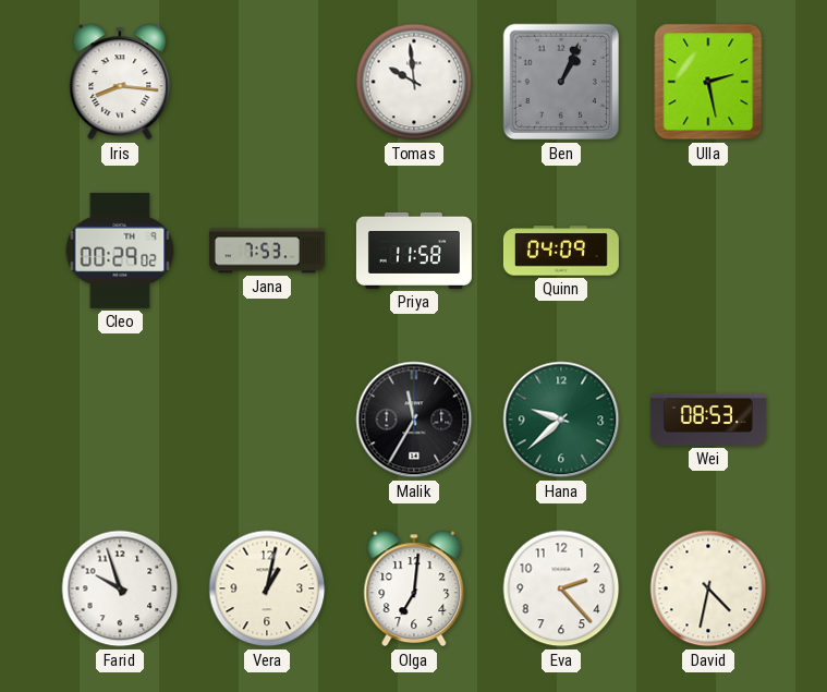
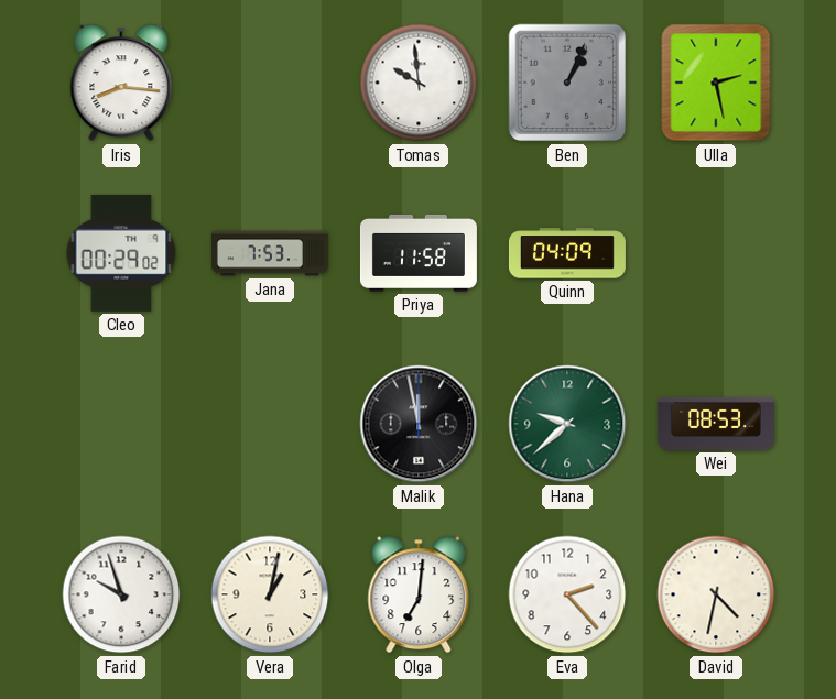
Malik: 11:35 -> 11:58 (419, 424)
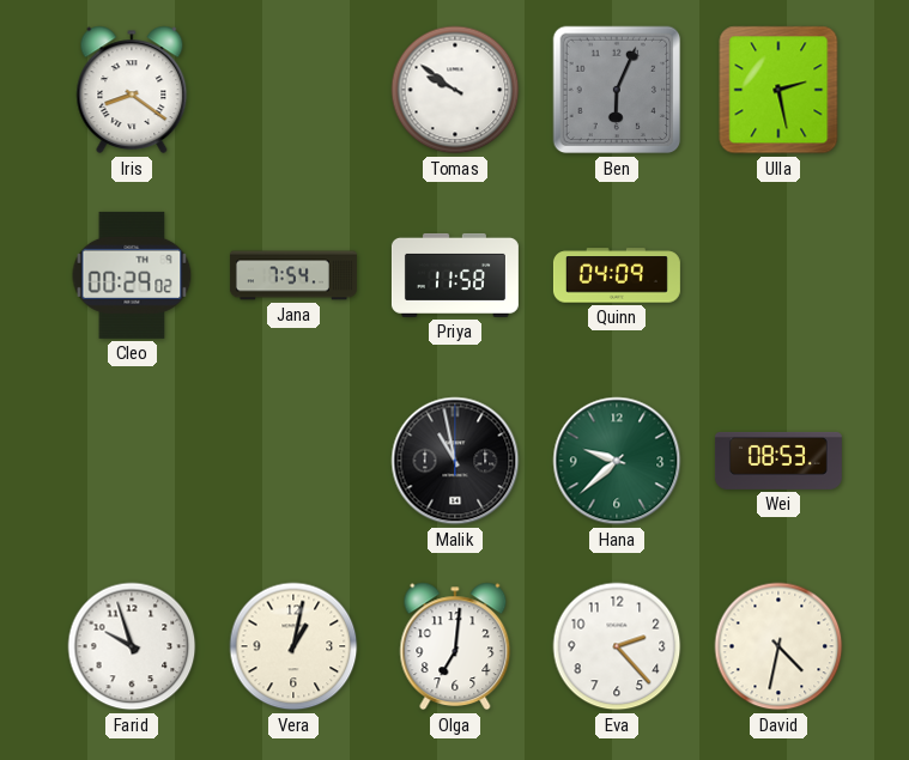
Iris: 8:16 -> 8:21 (132, 90)
Tomas: 9:59 -> 9:51 (455, 90)
Ben: 1:04 -> 6:04 (617, 90)
Jana: 7:53 -> 7:54 (293, 275)
Malik: 11:58 -> 10:58 (455, 461)
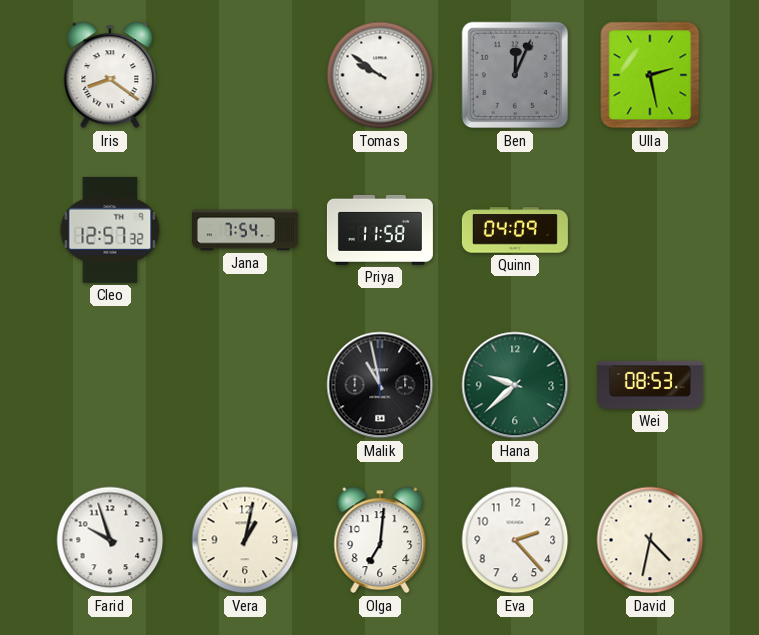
Ben: 6:04 -> 12:04 (515, 75)
Cleo: 00:29 -> 12:57 (110, 230)
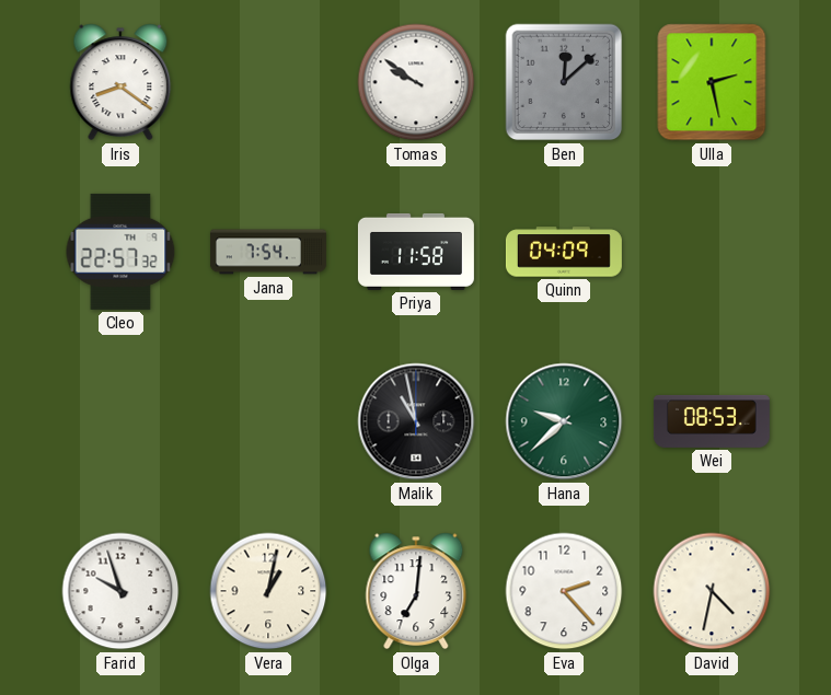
Ben: 12:04 -> 12:08 (564, 82)
Cleo: 12:57 -> 22:57 (120, 252)
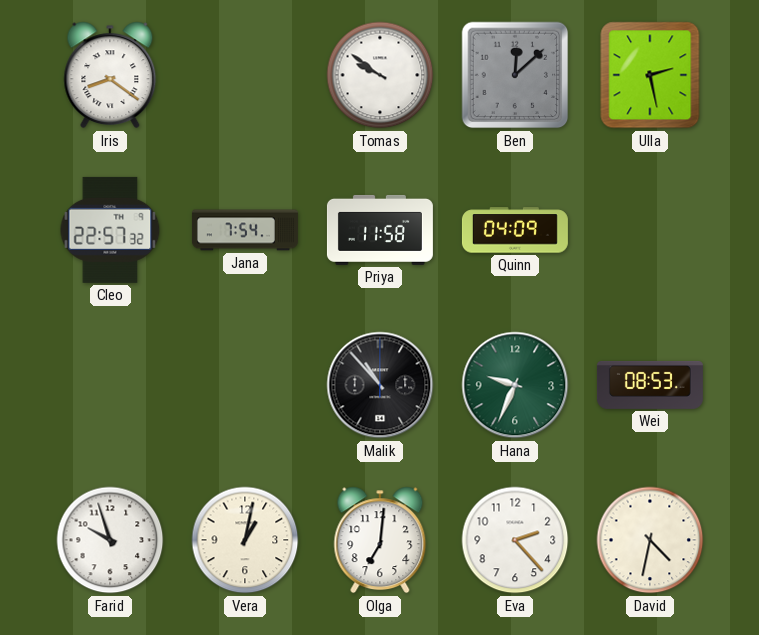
Malik: 10:58 -> 10:53 (380, 385)
Hana: 9:38 -> 9:34 (515, 385)
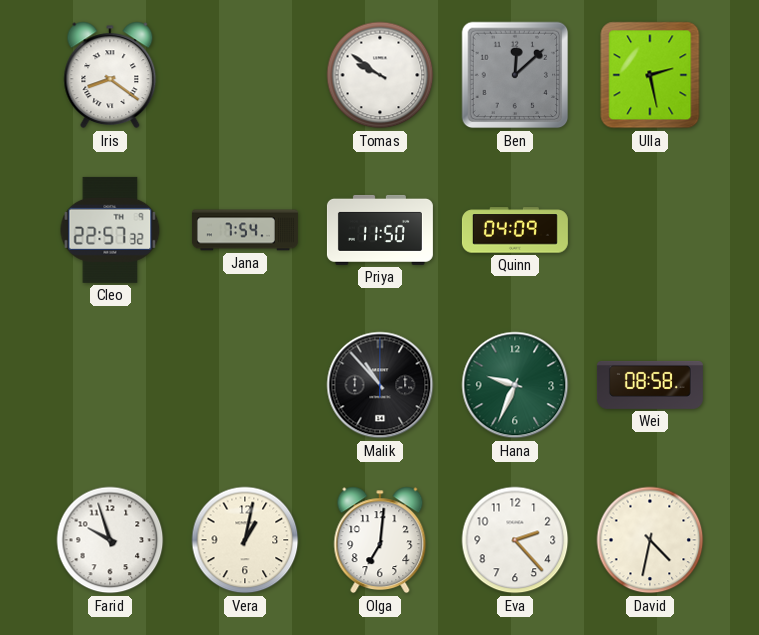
Priya: 11:58 -> 11:50 (380, 230)
Wei: 08:53 -> 08:58 (650, 385)
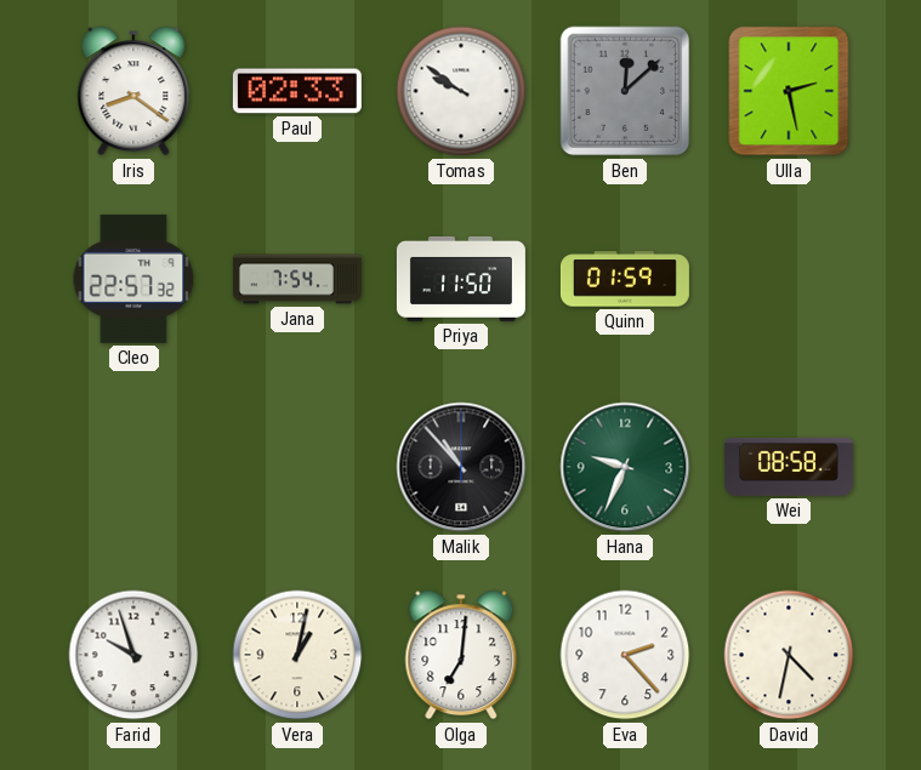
Paul: none -> 02:33 (297, 91)
Quinn: 04:09 -> 01:59 (625, 279)
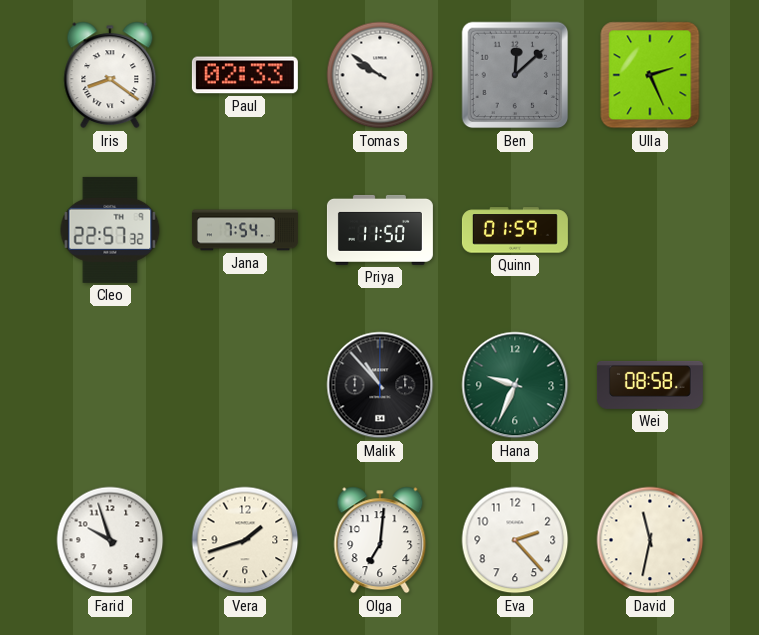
Ulla: 2:28 -> 2:26 (650, 75)
Vera: 1:02 -> 1:42 (245, 540)
David: 4:32 -> 11:32 (650, 540)
